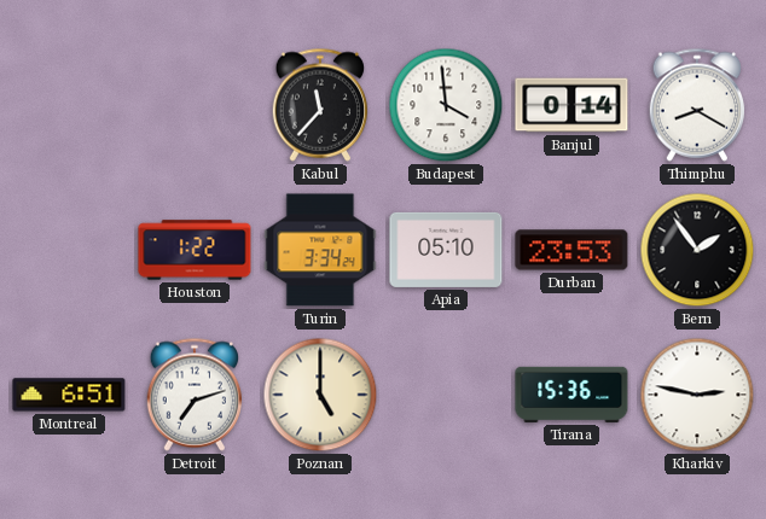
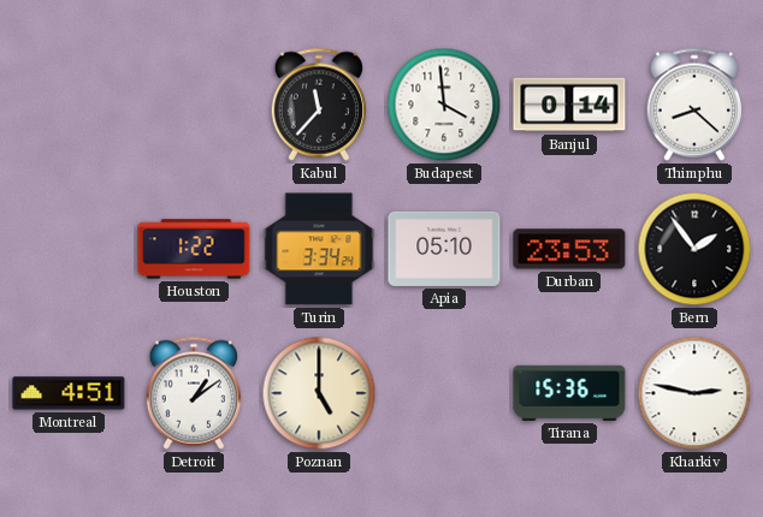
Thimphu: 8:20 -> 8:22 (694, 105)
Montreal: 6:51 -> 4:51 (69, 393)
Detroit: 7:12 -> 1:09 (194, 393)
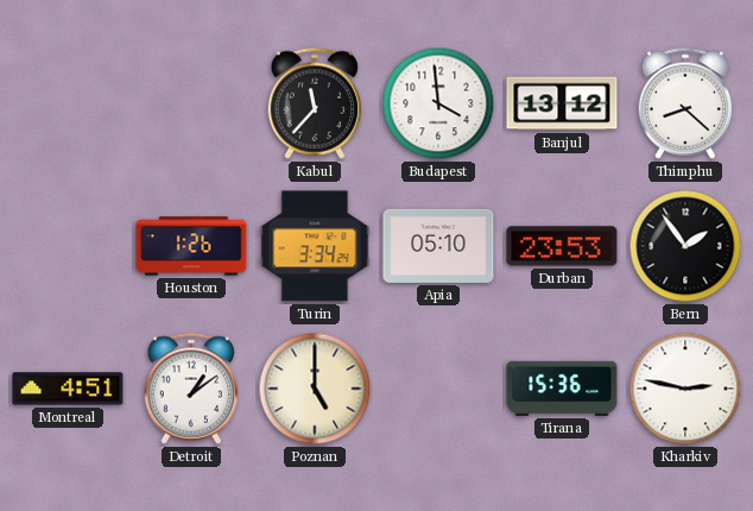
Banjul: 0:14 -> 13:12 (562, 103)
Houston: 1:22 -> 1:26 (191, 246)
